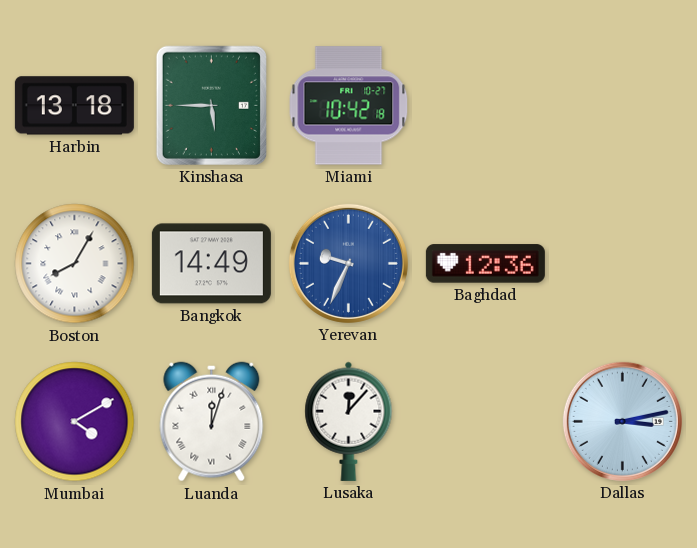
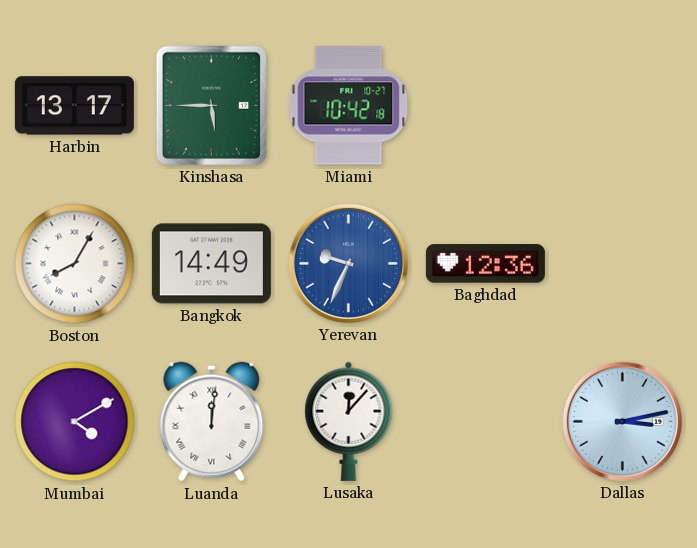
Harbin: 13:18 -> 13:17 (74, 106)
Luanda: 12:03 -> 12:01 (212, 422)
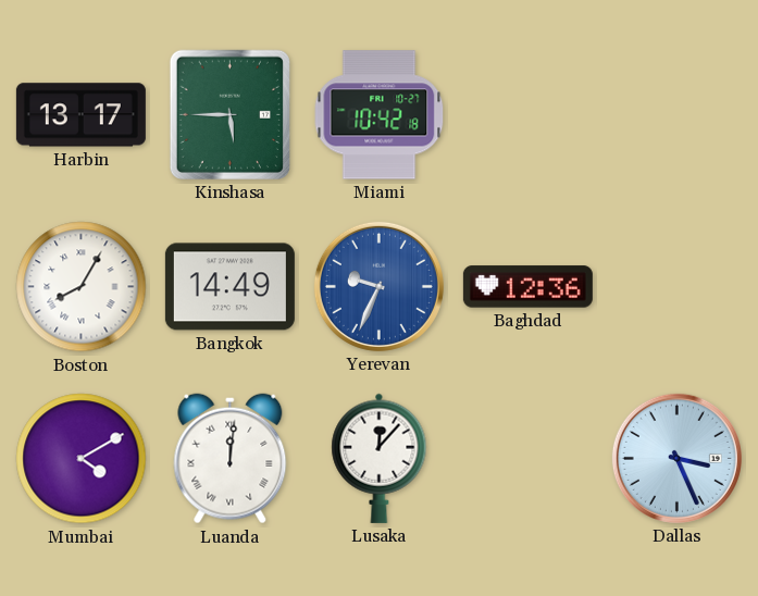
Dallas: 3:13 -> 3:26 (676, 458)
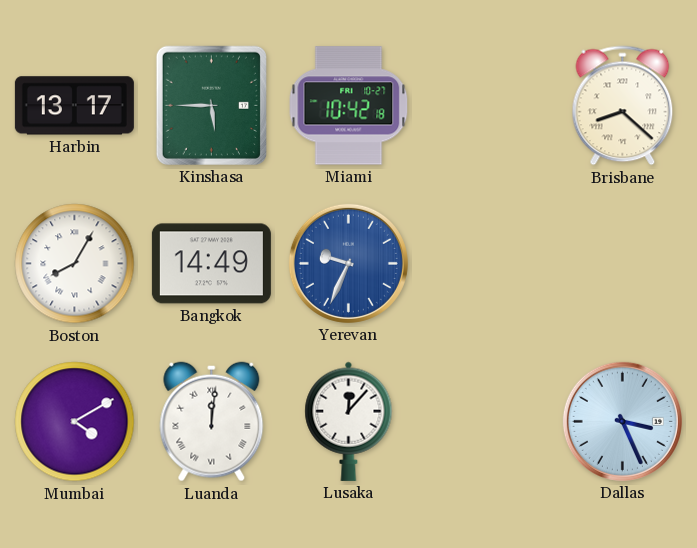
Brisbane: none -> 8:22 (623, 106)
Baghdad: 12:36 -> none (527, 287)
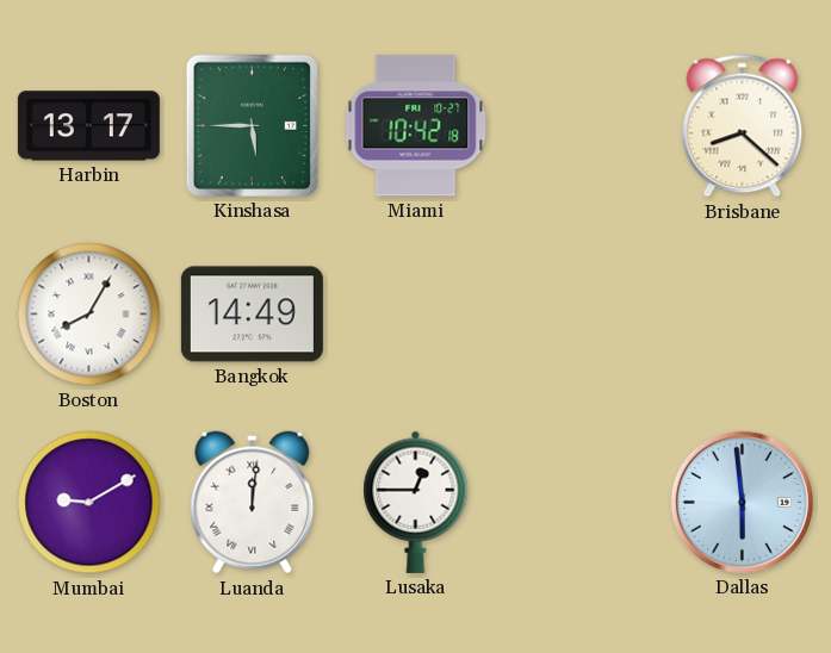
Yerevan: 9:34 -> none (348, 263)
Mumbai: 4:10 -> 9:10 (89, 503)
Lusaka: 12:07 -> 12:45 (416, 502)
Dallas: 3:26 -> 5:59 (742, 502)
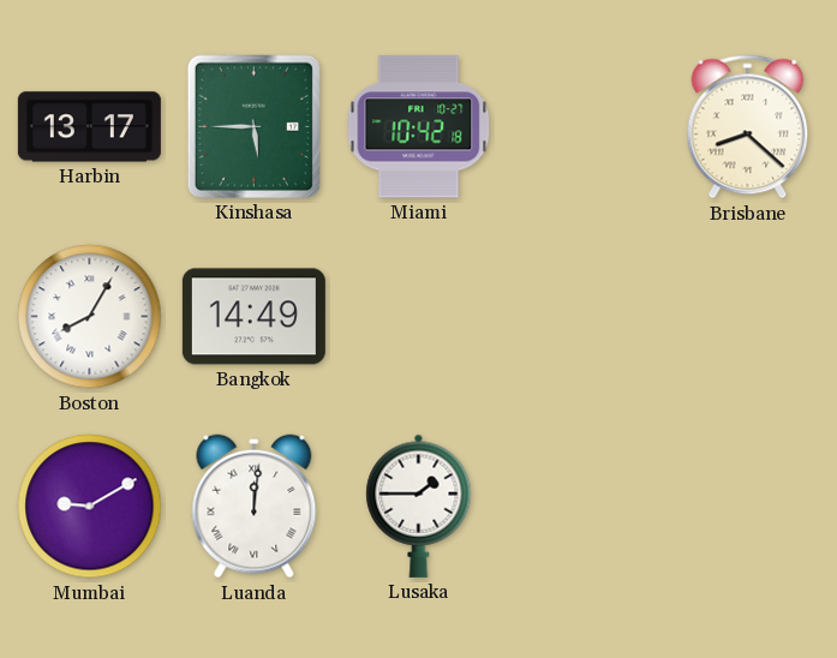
Lusaka: 12:45 -> 1:45 (419, 506)
Dallas: 5:59 -> none (742, 502)
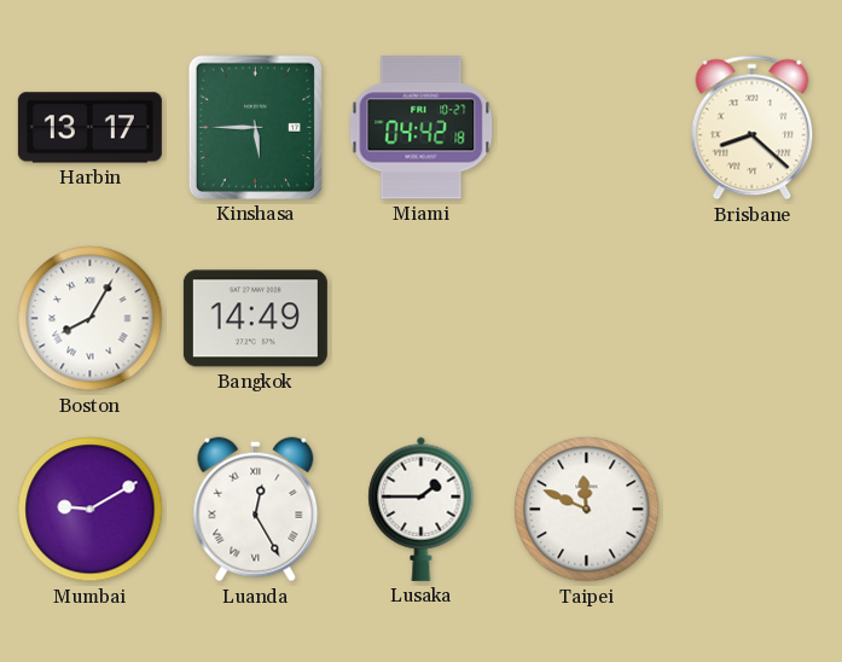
Miami: 10:42 -> 04:42 (422, 128)
Luanda: 12:01 -> 12:25 (256, 510)
Taipei: none -> 11:49 (587, 510)
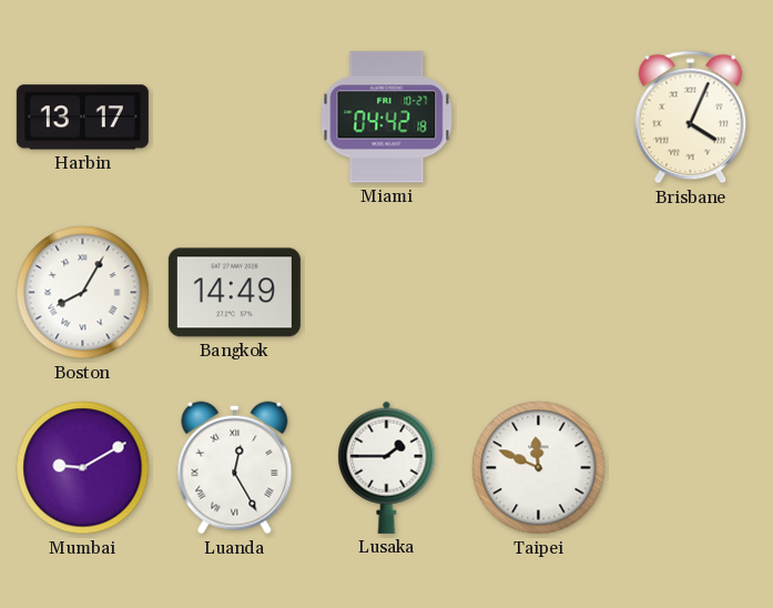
Kinshasa: 5:45 -> none (255, 127)
Brisbane: 8:22 -> 4:04 (691, 118)
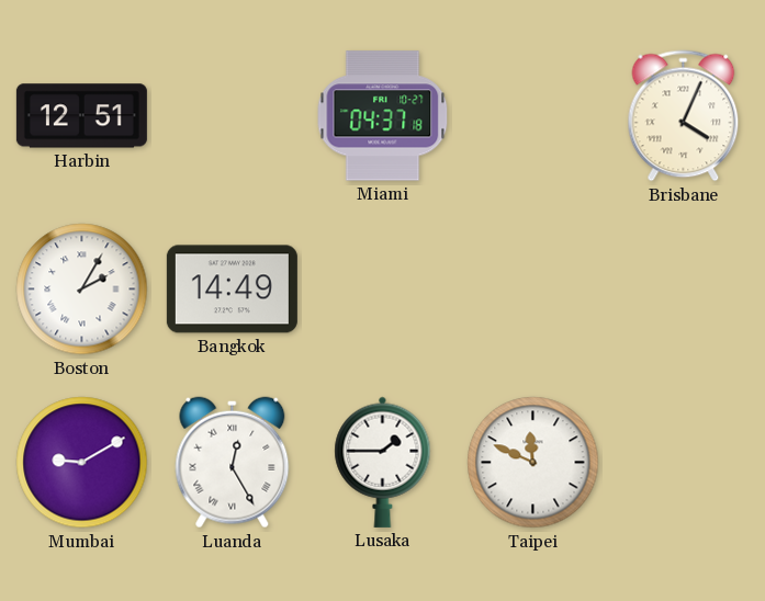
Harbin: 13:17 -> 12:51 (81, 116)
Miami: 04:42 -> 04:37 (383, 116)
Boston: 8:05 -> 2:05 (82, 290)
